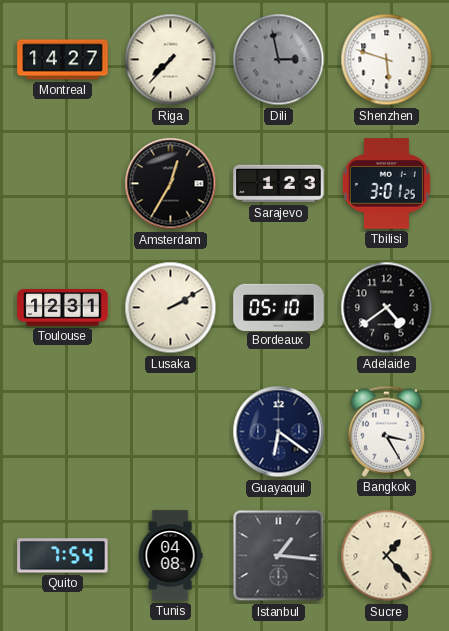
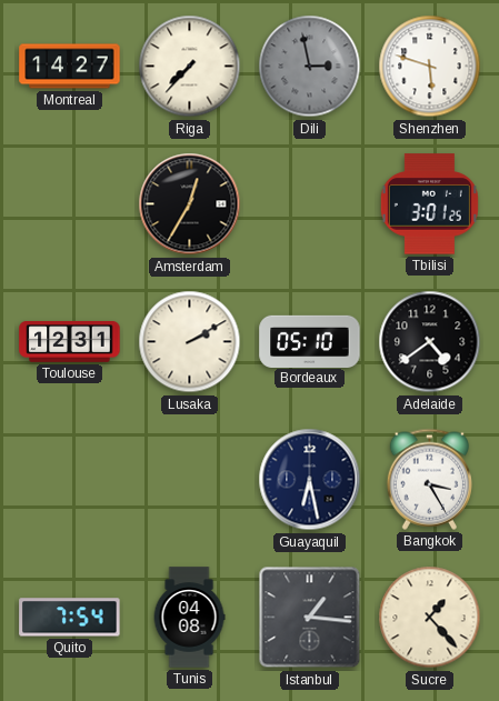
Sarajevo: 1:23 -> none (279, 184)
Guayaquil: 6:21 -> 6:28 (310, 480)
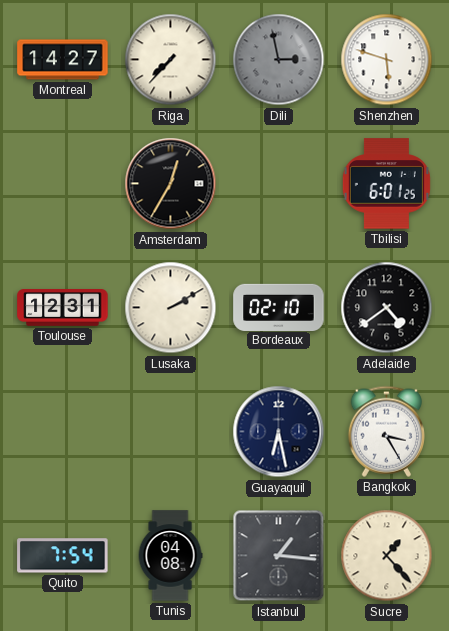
Tbilisi: 3:01 -> 6:01 (386, 184)
Bordeaux: 05:10 -> 02:10 (279, 307)
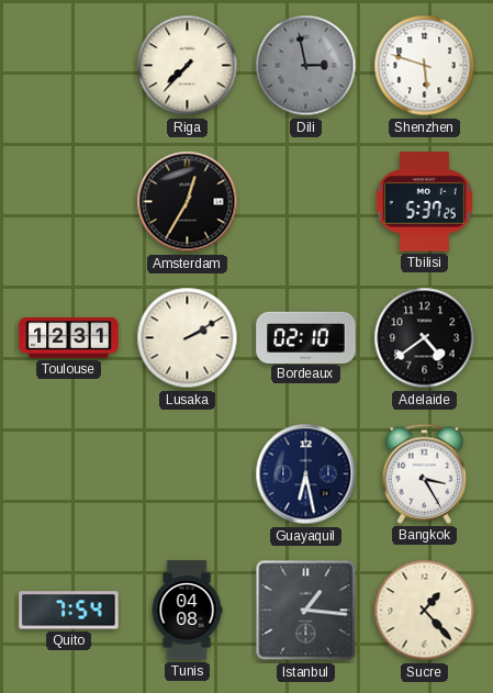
Montreal: 14:27 -> none (63, 60)
Tbilisi: 6:01 -> 5:37 (424, 202)
